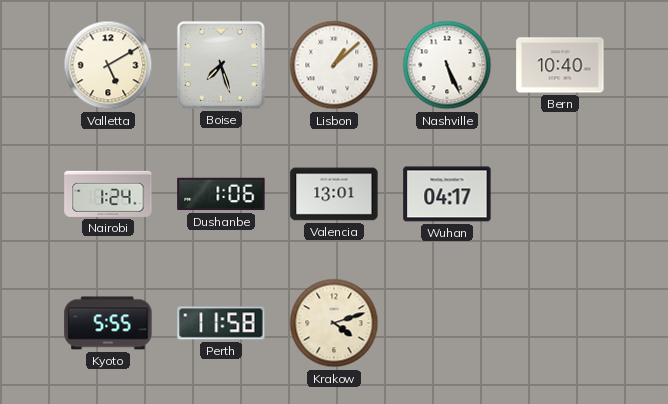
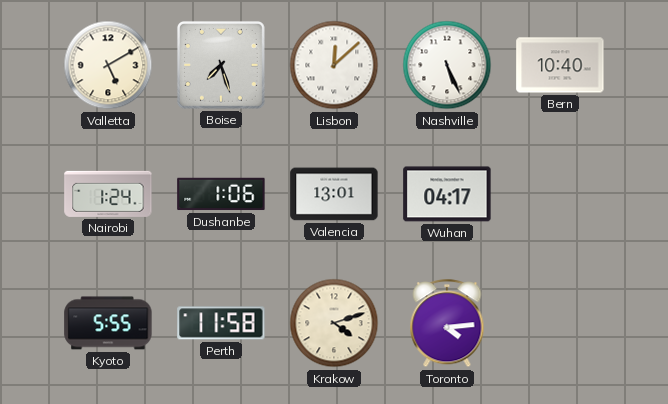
Lisbon: 1:08 -> 12:08 (334, 65)
Toronto: none -> 4:14 (447, 324)
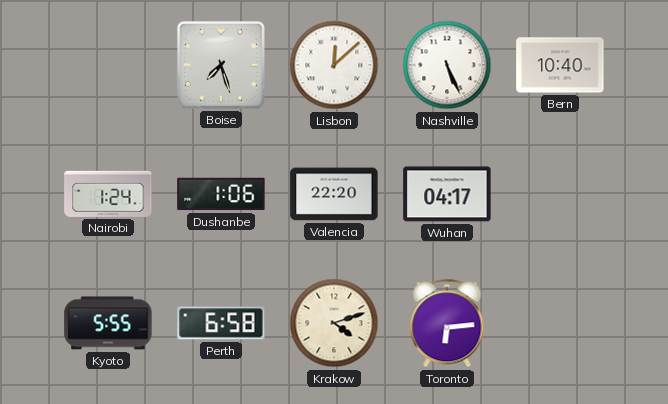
Valletta: 5:10 -> none (108, 65)
Valencia: 13:01 -> 22:20 (334, 194)
Perth: 11:58 -> 6:58 (221, 323)
Toronto: 4:14 -> 6:14 (447, 324)
